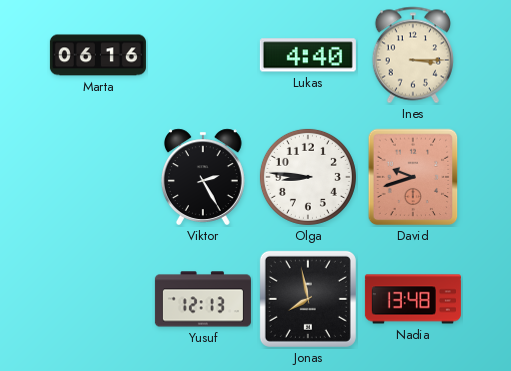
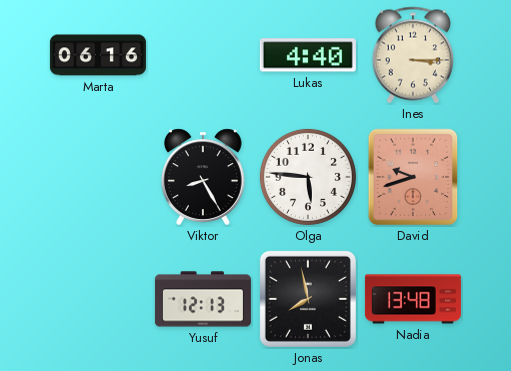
Viktor: 2:25 -> 8:25 (203, 177)
Olga: 8:46 -> 5:46 (308, 177)
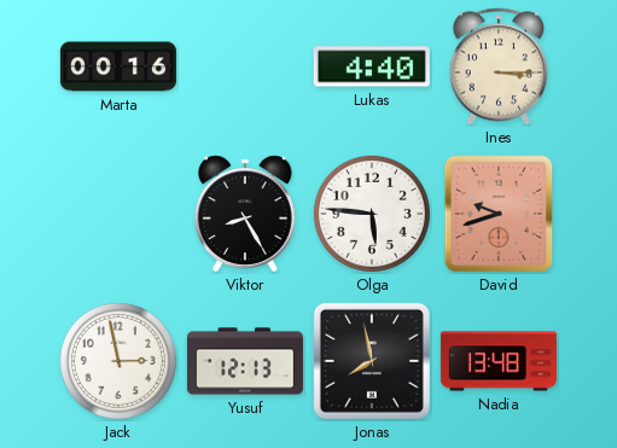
Marta: 06:16 -> 00:16 (118, 66)
Jack: none -> 2:58 (118, 361)
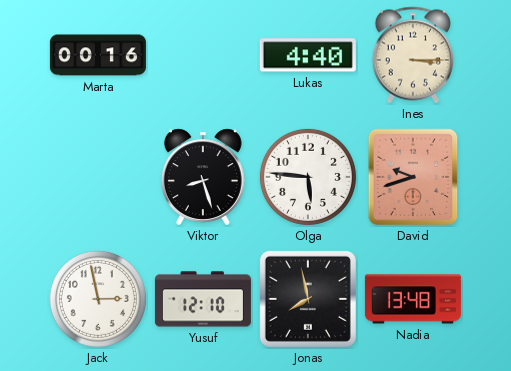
Viktor: 8:25 -> 8:27 (203, 177)
Yusuf: 12:13 -> 12:10 (203, 299)
